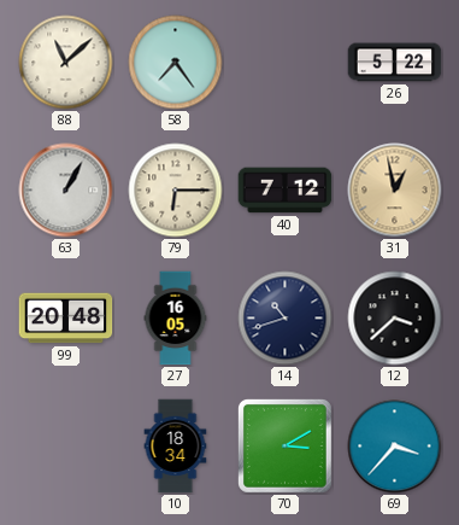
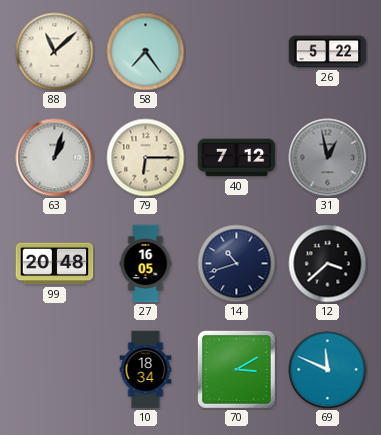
63: 1:05 -> 1:03 (55, 158)
31 dial: champagne -> grey (328, 158)
69: 3:37 -> 11:49 (328, 370)
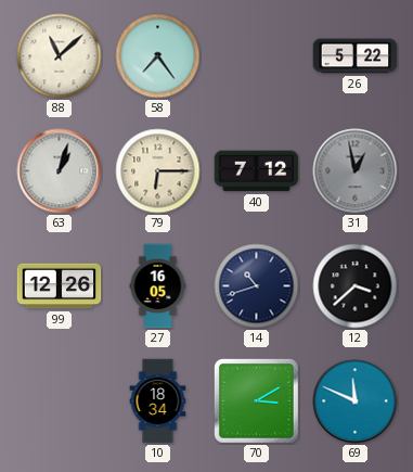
99: 20:48 -> 12:26 (60, 286)
